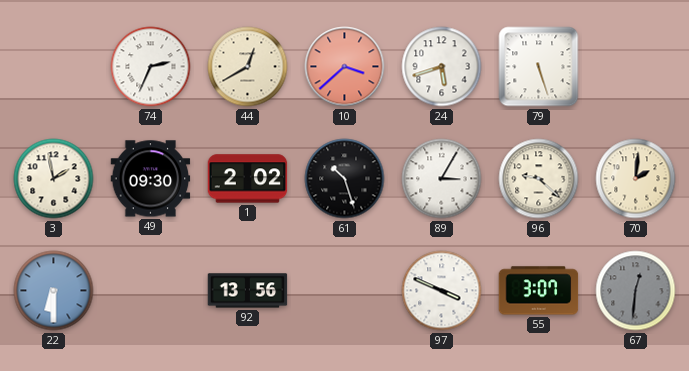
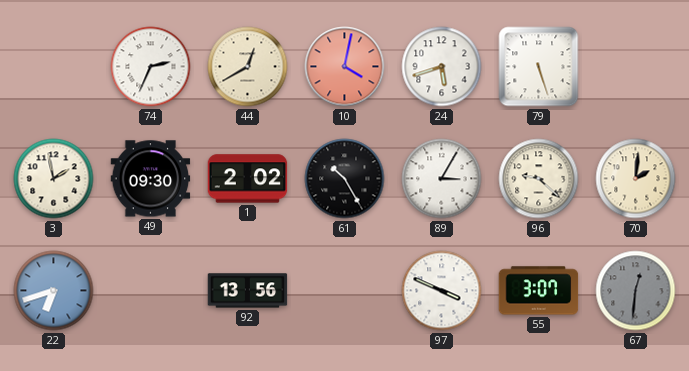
10: 3:38 -> 4:02 (345, 67)
61: 10:27 -> 10:25 (345, 179)
22: 6:30 -> 6:42 (54, 291)
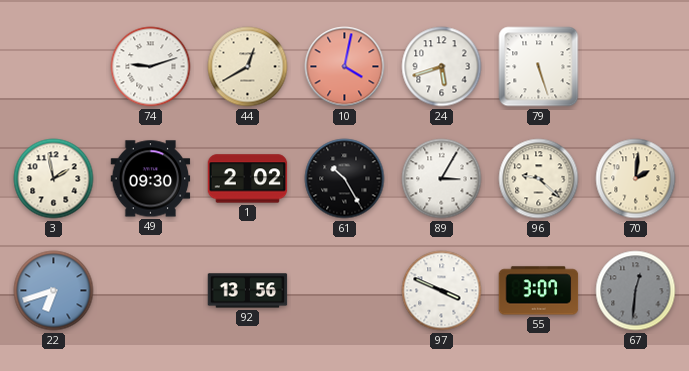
74: 2:34 -> 9:12 (151, 67)
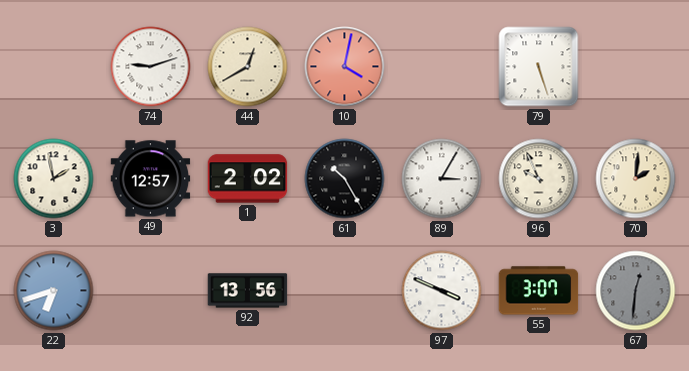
24: 5:42 -> none (442, 67)
49: 09:30 -> 12:57 (151, 179)
96: 9:22 -> 9:56 (539, 179)
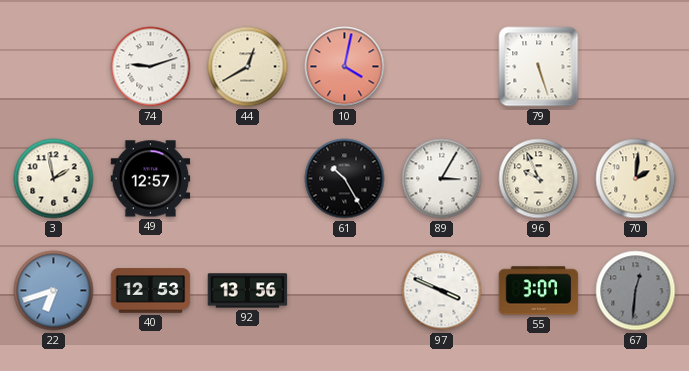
1: 2:02 -> none (248, 179)
40: none -> 12:53 (151, 291)
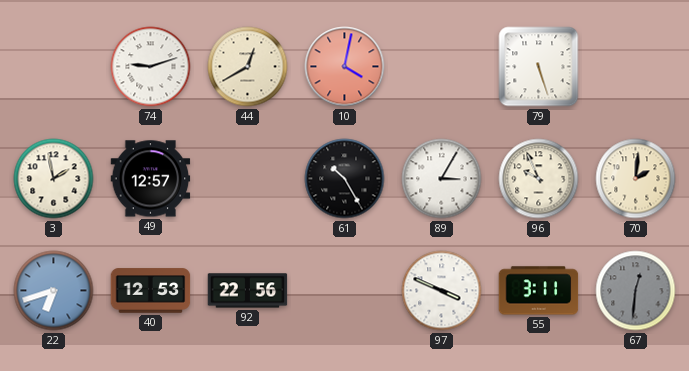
92: 13:56 -> 22:56 (248, 291)
55: 3:07 -> 3:11 (539, 291)
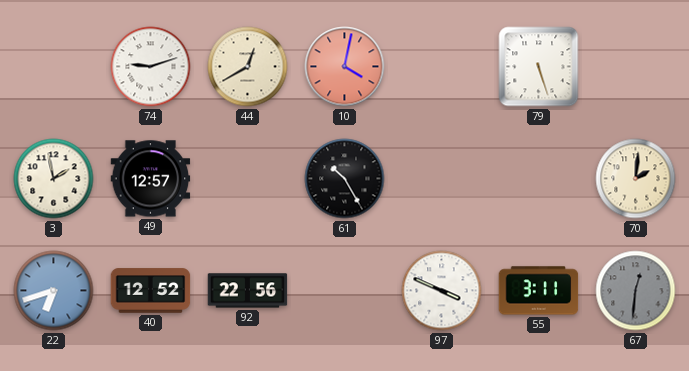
89: 3:05 -> none (442, 179)
96: 9:56 -> none (539, 179)
40: 12:53 -> 12:52 (151, 291)
